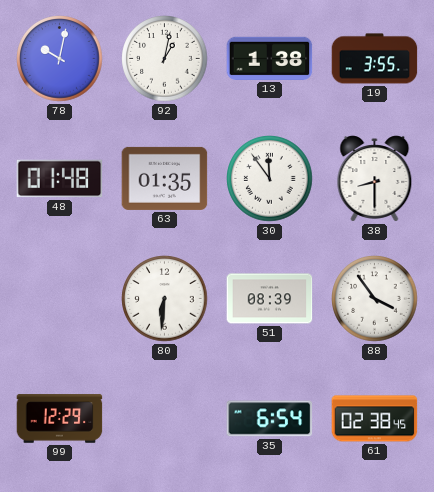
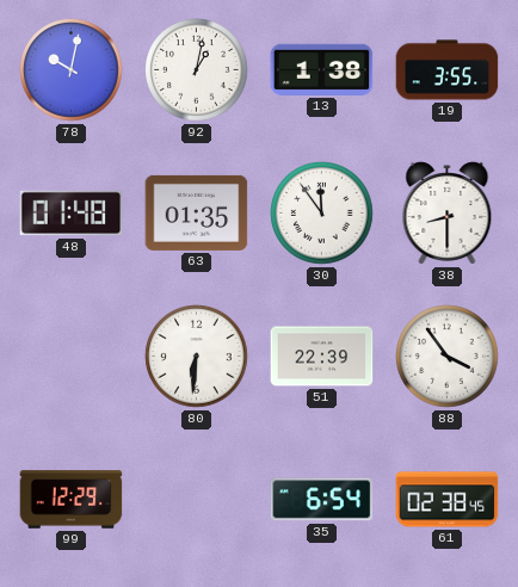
51: 08:39 -> 22:39 (322, 357)
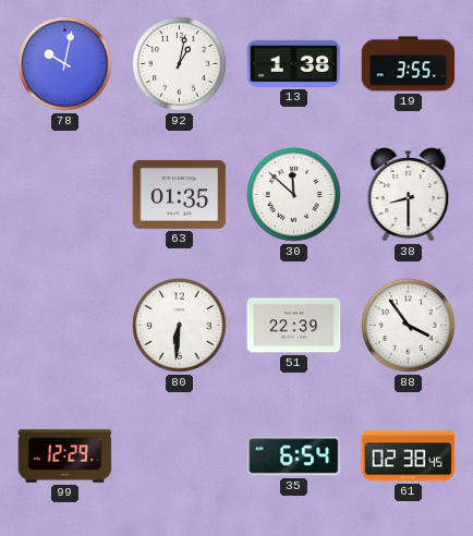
48: 01:48 -> none (72, 214)
30: 11:54 -> 11:52 (294, 195)
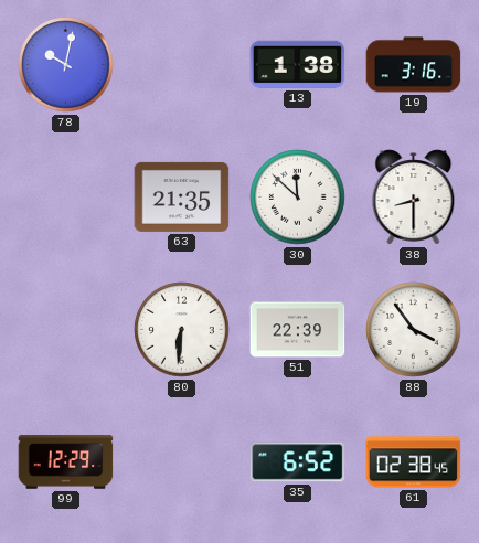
92: 1:02 -> none (180, 64)
19: 3:55 -> 3:16 (414, 65)
63: 01:35 -> 21:35 (182, 196)
35: 6:54 -> 6:52 (298, 462)
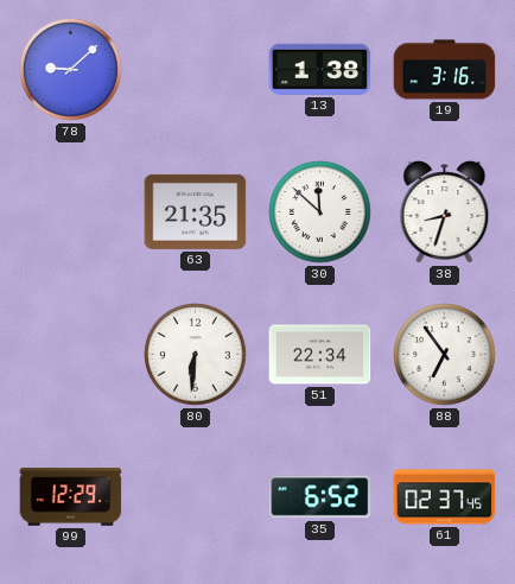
78: 10:02 -> 9:08 (71, 70)
38: 8:30 -> 8:33 (445, 212)
51: 22:39 -> 22:34 (320, 355)
88: 3:54 -> 6:54 (445, 355)
61: 02:38 -> 02:37 (445, 497)
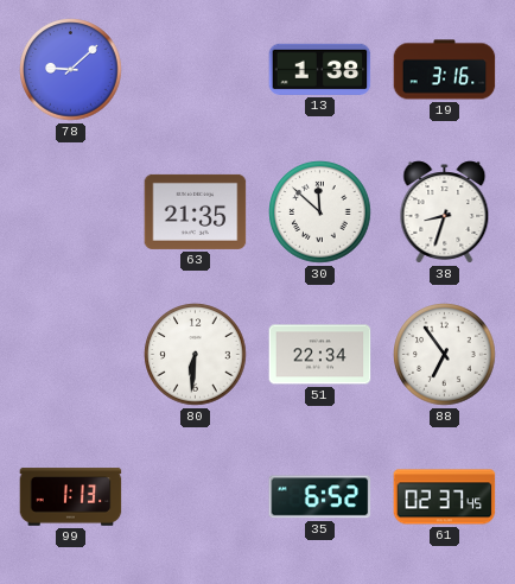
99: 12:29 -> 1:13 (71, 497)
